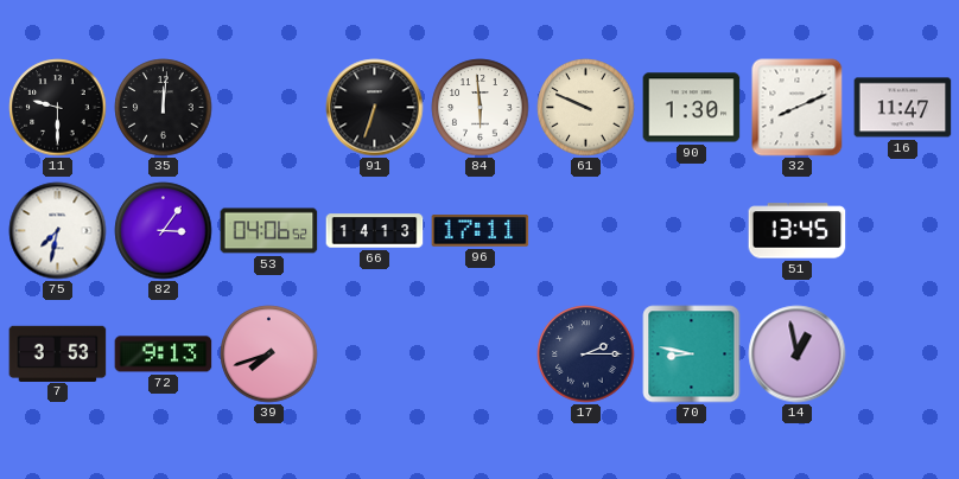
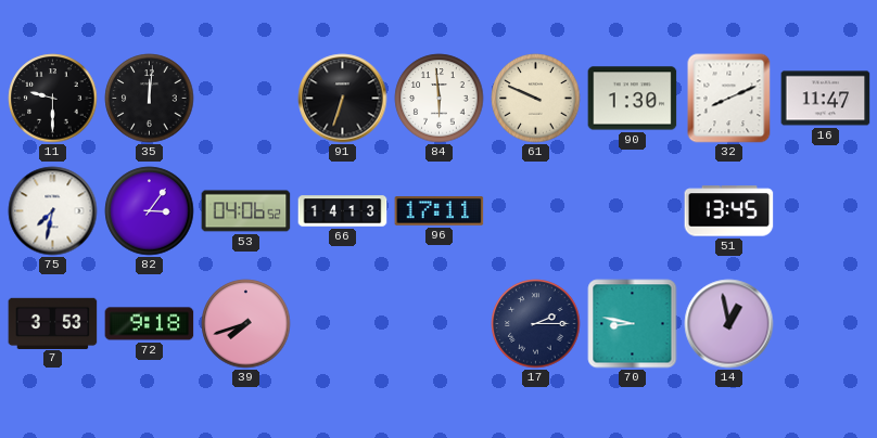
72: 9:13 -> 9:18 (150, 324)
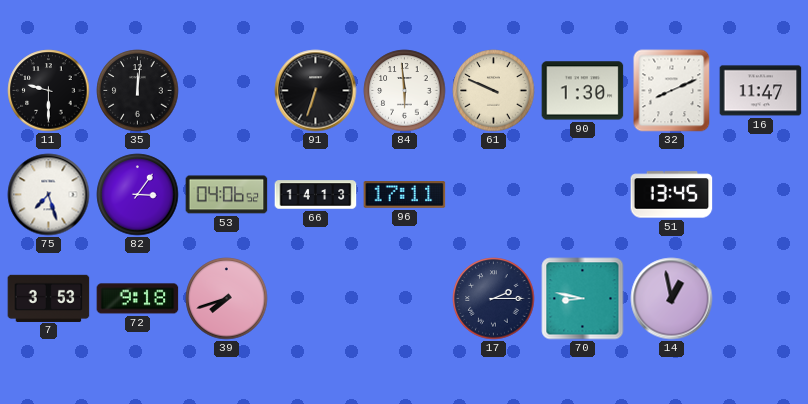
75: 7:32 -> 7:27 (49, 195)
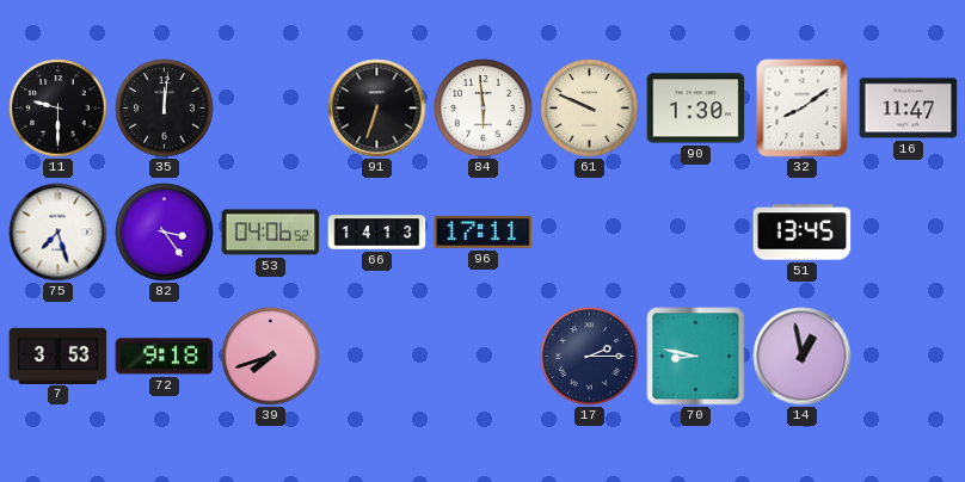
32: 8:11 -> 8:09 (803, 109)
82: 3:06 -> 3:24 (165, 233)
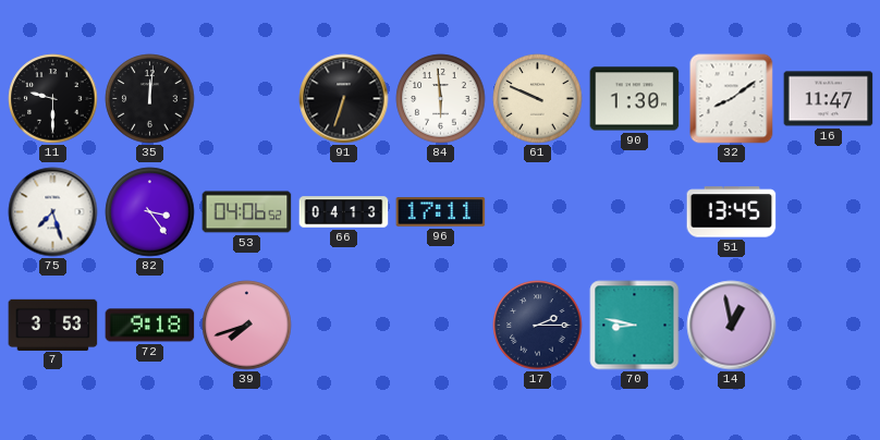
66: 14:13 -> 04:13 (344, 212)
